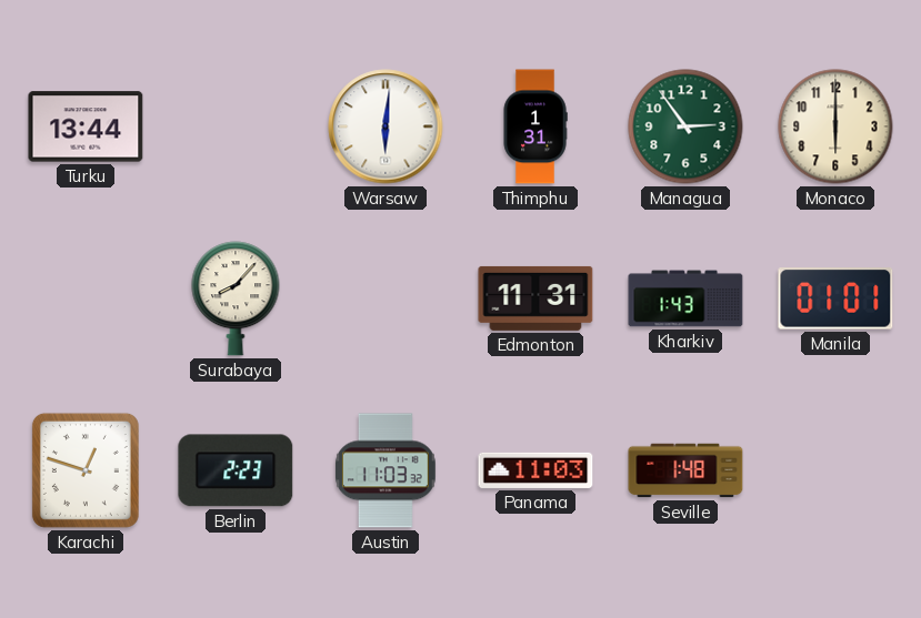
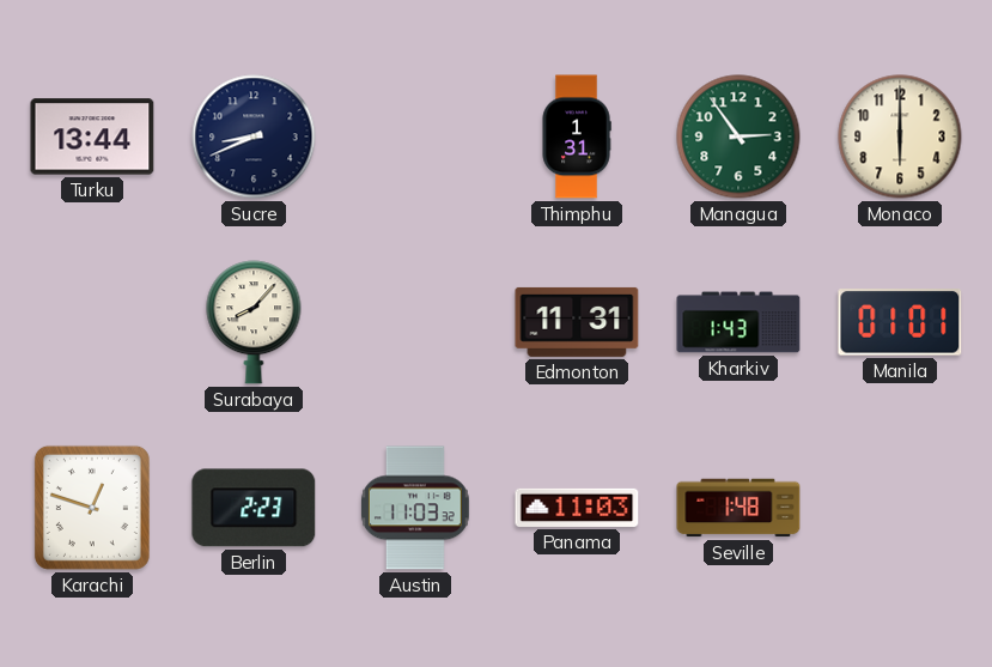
Sucre: none -> 8:41 (254, 137)
Warsaw: 6:01 -> none (386, 126)
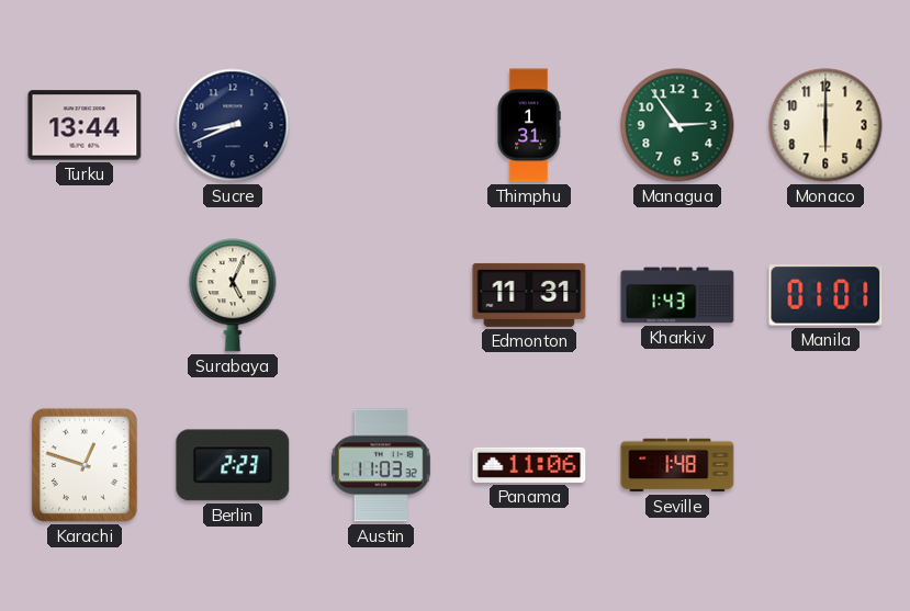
Surabaya: 8:07 -> 5:04 (233, 295)
Panama: 11:03 -> 11:06 (529, 465)
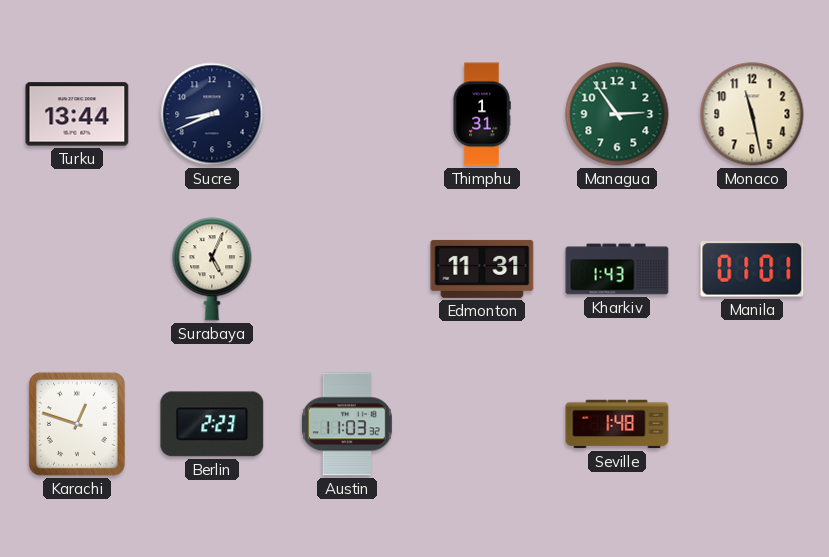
Monaco: 6:00 -> 11:28 (752, 114)
Panama: 11:06 -> none (529, 465)
